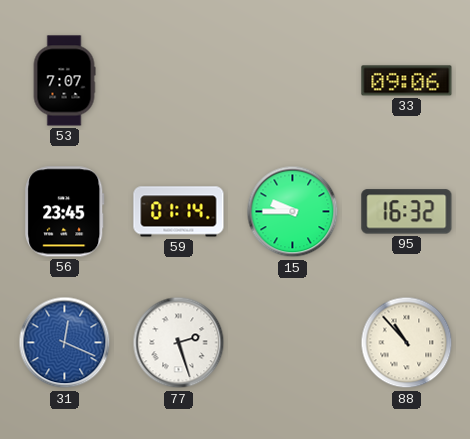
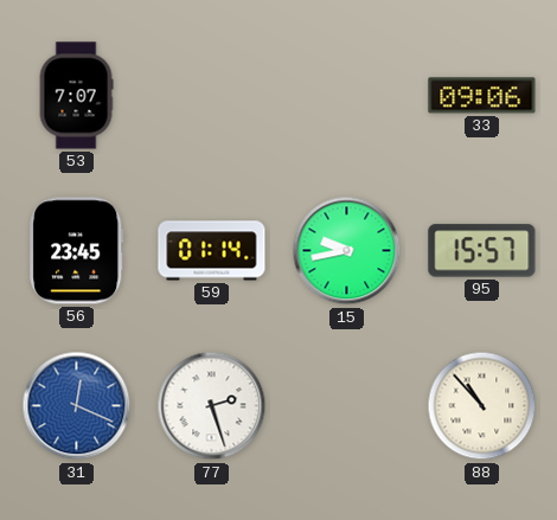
15: 9:45 -> 9:43 (347, 251)
95: 16:32 -> 15:57 (482, 251)
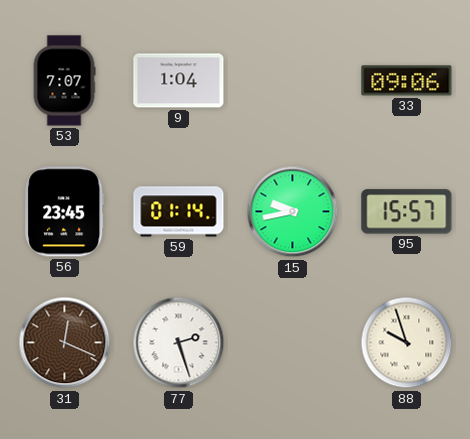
9: none -> 1:04 (179, 81)
31 dial: blue -> brown (65, 343)
88: 10:53 -> 9:57 (407, 343)
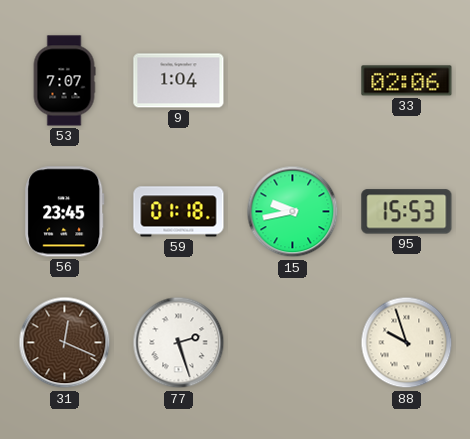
33: 09:06 -> 02:06 (407, 81)
59: 01:14 -> 01:18 (179, 212)
95: 15:57 -> 15:53 (407, 212)
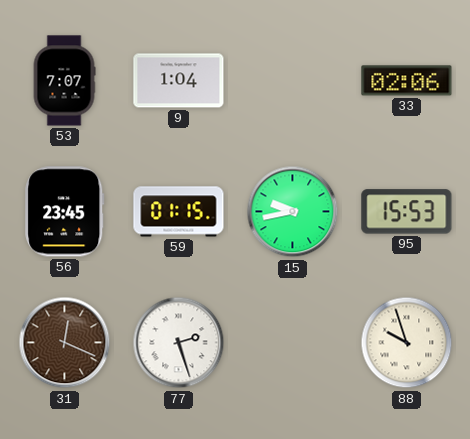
59: 01:18 -> 01:15 (179, 212)
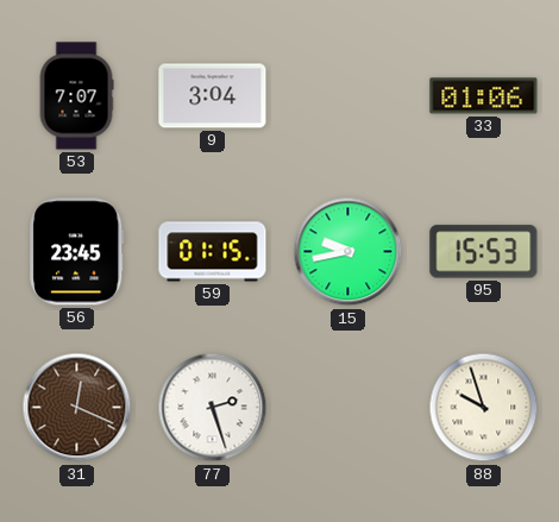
9: 1:04 -> 3:04 (213, 96)
33: 02:06 -> 01:06 (484, 96)
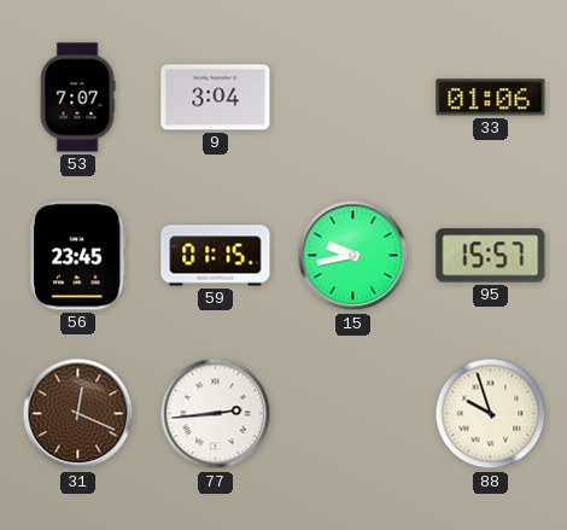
95: 15:53 -> 15:57 (491, 256)
77: 2:27 -> 2:44 (216, 414)
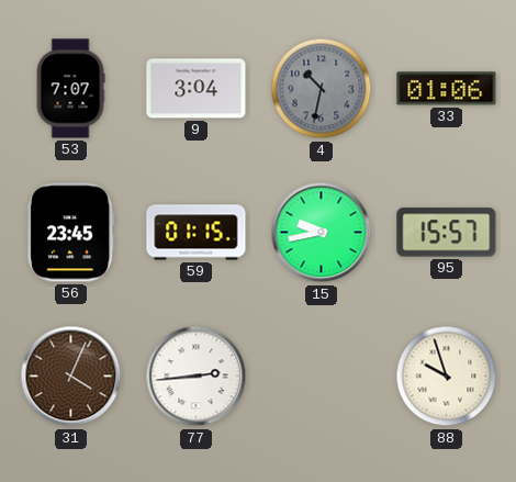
4: none -> 10:32 (322, 89)
31: 12:19 -> 4:04 (71, 377)
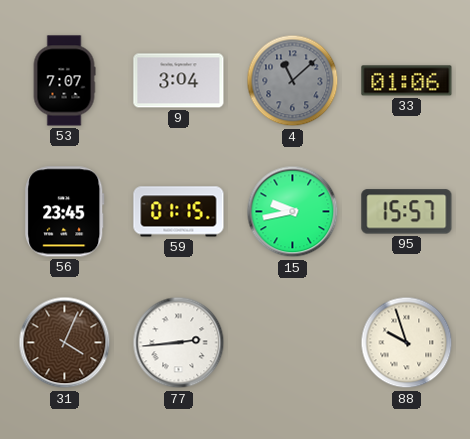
4: 10:32 -> 11:08 (293, 81)
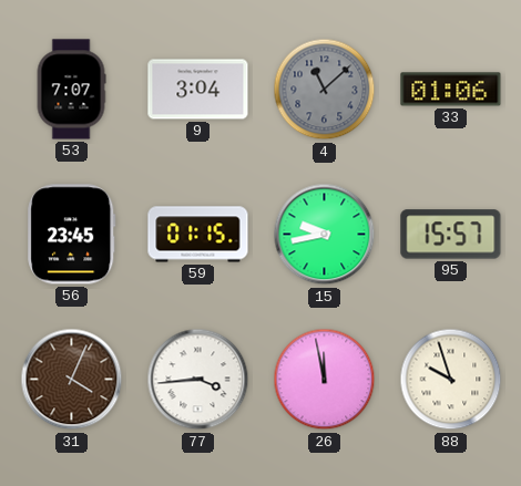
77: 2:44 -> 3:44 (198, 380)
26: none -> 11:58 (325, 380)
